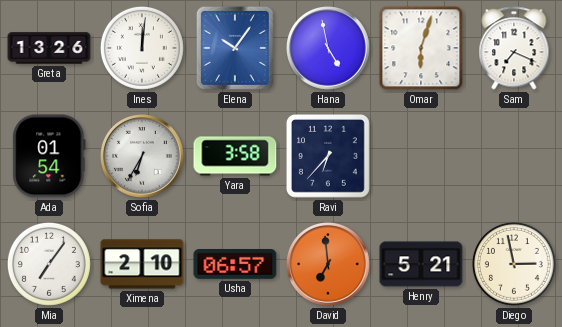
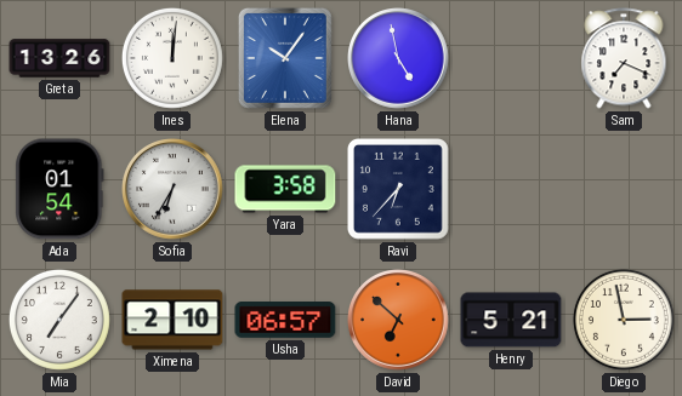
Omar: 6:03 -> none (421, 48)
David: 6:59 -> 6:52 (399, 320)
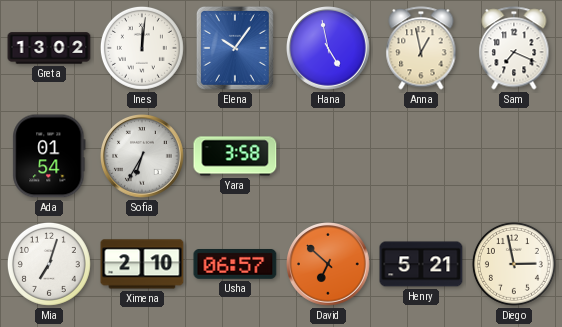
Greta: 13:26 -> 13:02 (49, 48)
Anna: none -> 12:58 (421, 48)
Ravi: 6:37 -> none (398, 189)
Mia: 7:06 -> 7:03 (49, 264)
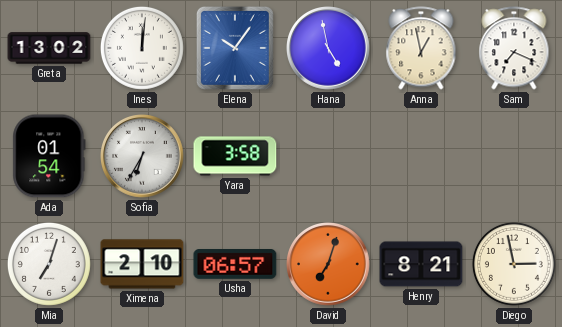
David: 6:52 -> 7:03 (329, 264)
Henry: 5:21 -> 8:21 (421, 264)
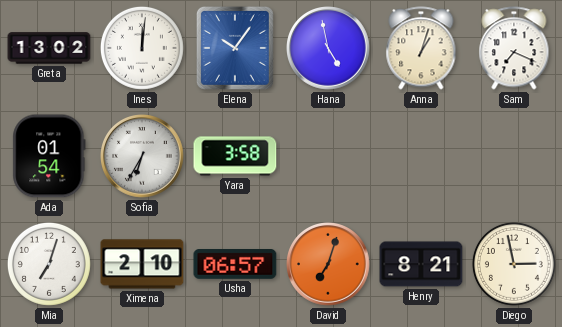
Anna: 12:58 -> 1:03 (421, 48)
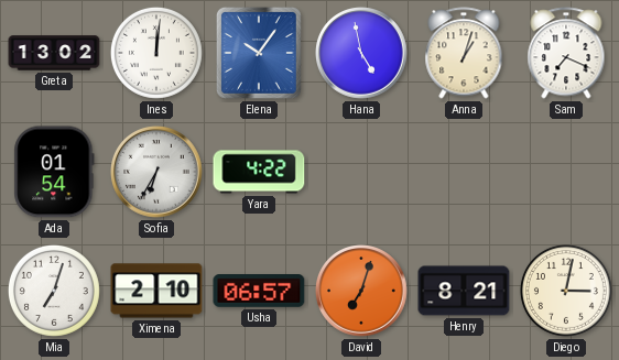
Yara: 3:58 -> 4:22 (259, 172)
Diego: 2:58 -> 3:02 (566, 291)
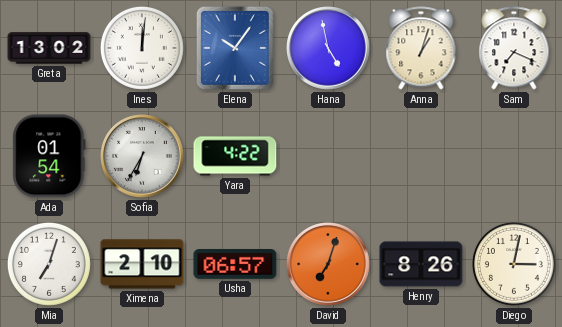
Henry: 8:21 -> 8:26 (421, 264)
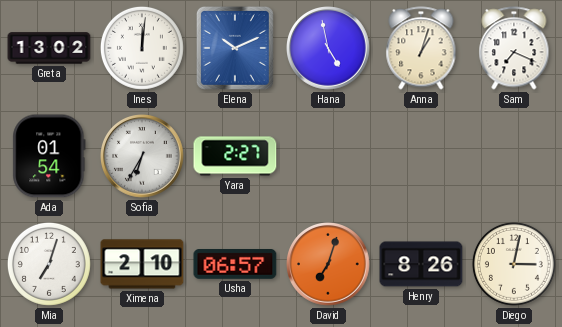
Elena: 10:06 -> 10:11 (235, 48)
Yara: 4:22 -> 2:27 (235, 156)
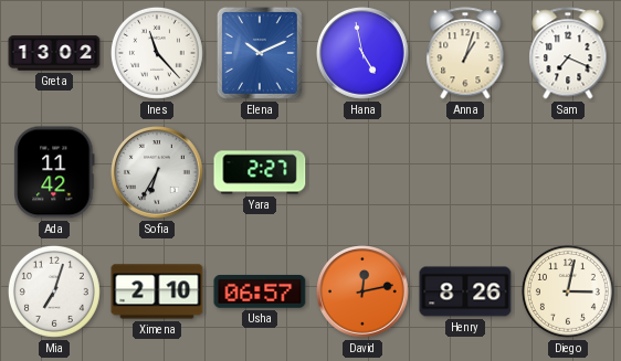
Ines: 12:01 -> 11:23 (157, 53)
Ada: 01:54 -> 11:42 (54, 172)
David: 7:03 -> 12:13 (364, 291)
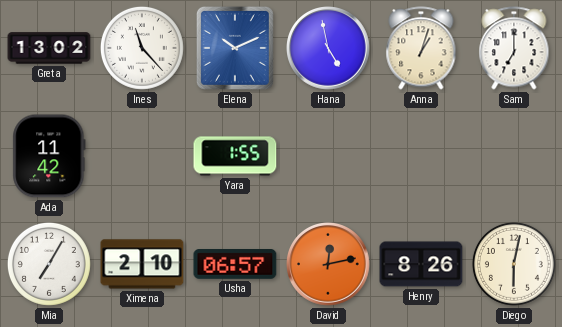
Sam: 7:19 -> 7:00 (514, 48)
Sofia: 6:35 -> none (158, 172)
Yara: 2:27 -> 1:55 (235, 156)
Mia: 7:03 -> 7:05 (49, 264)
Diego: 3:02 -> 6:02 (514, 264)
